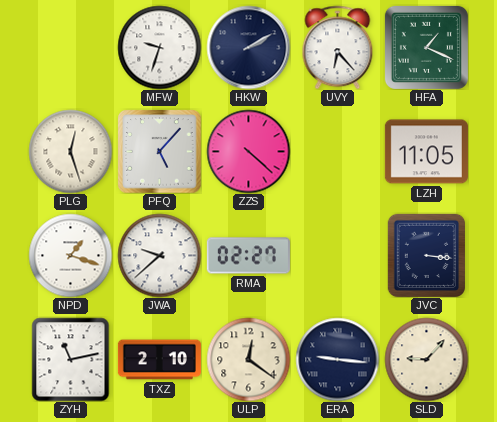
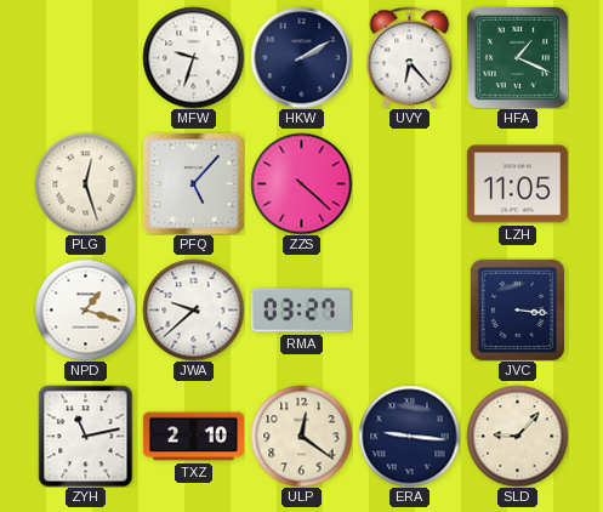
RMA: 02:27 -> 03:27 (301, 311)
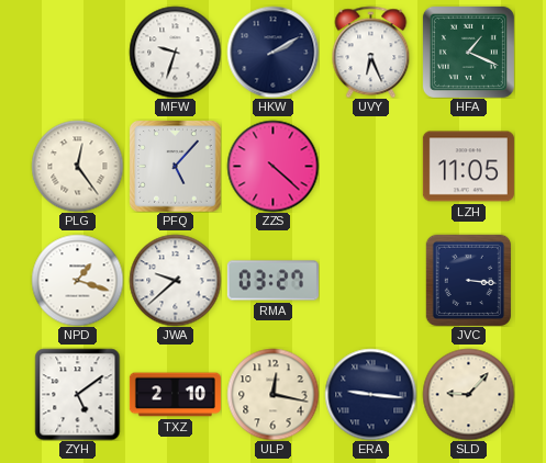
UVY: 6:23 -> 6:26 (371, 52)
PLG: 12:27 -> 12:24 (77, 166)
ZYH: 11:13 -> 5:09 (78, 394)
ULP: 12:21 -> 12:17 (272, 394)
